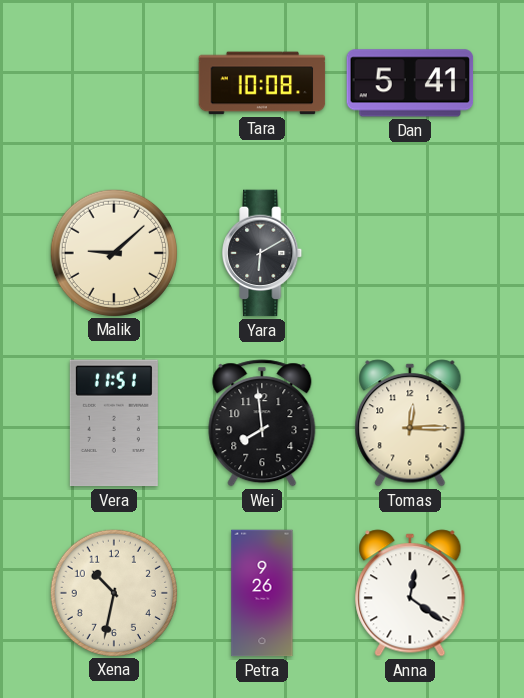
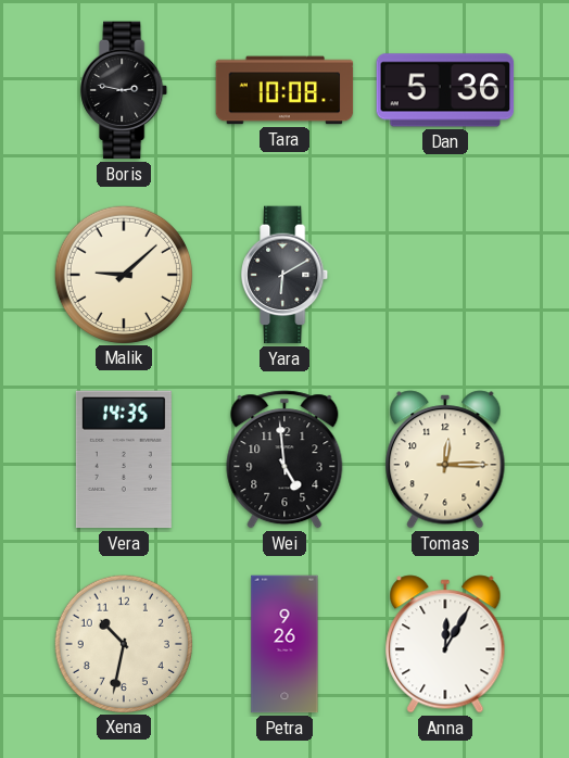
Boris: none -> 2:47 (125, 90)
Dan: 5:41 -> 5:36 (445, 90)
Vera: 11:51 -> 14:35 (124, 459)
Wei: 7:59 -> 4:59 (284, 459)
Anna: 12:21 -> 12:05 (445, 644)
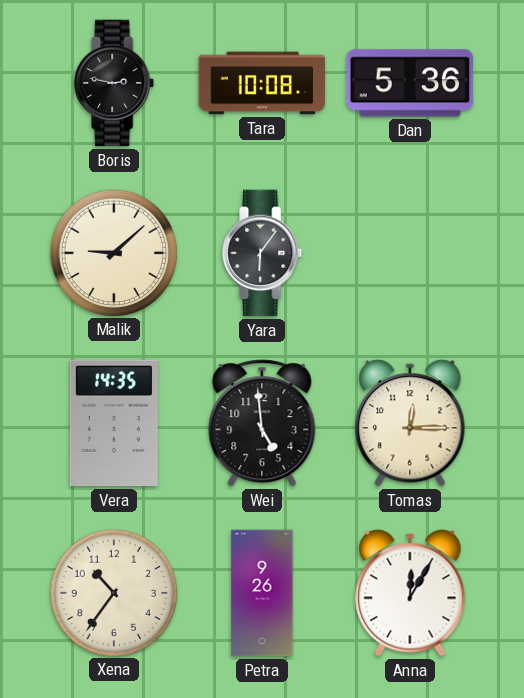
Yara: 6:10 -> 6:06 (263, 253)
Xena: 10:32 -> 10:36 (113, 592)
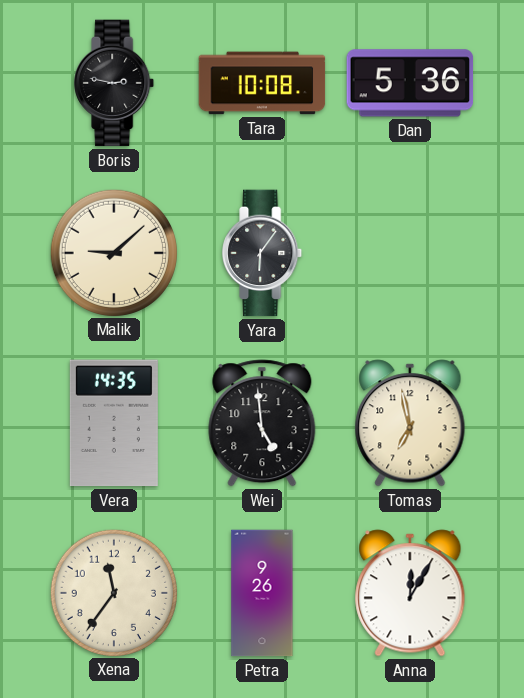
Tomas: 12:15 -> 6:58 (410, 423)
Xena: 10:36 -> 11:36 (113, 592)
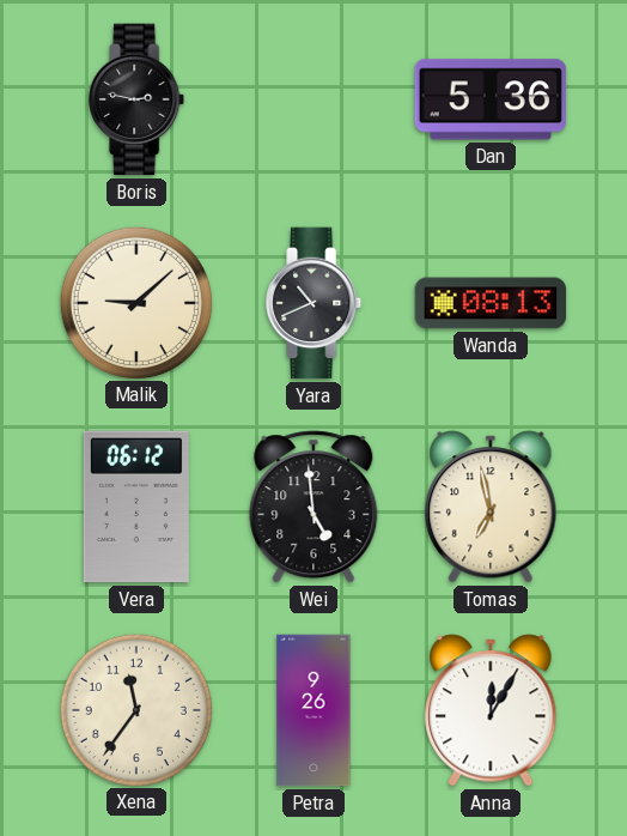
Tara: 10:08 -> none (262, 83)
Yara: 6:06 -> 10:41 (315, 303)
Wanda: none -> 08:13 (491, 303)
Vera: 14:35 -> 06:12 (136, 507)
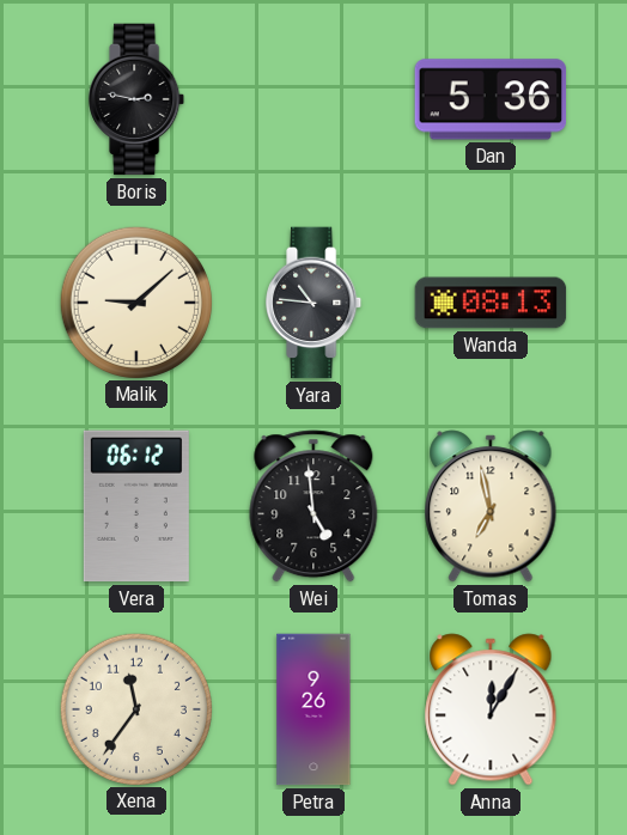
Yara: 10:41 -> 10:46 (315, 303)
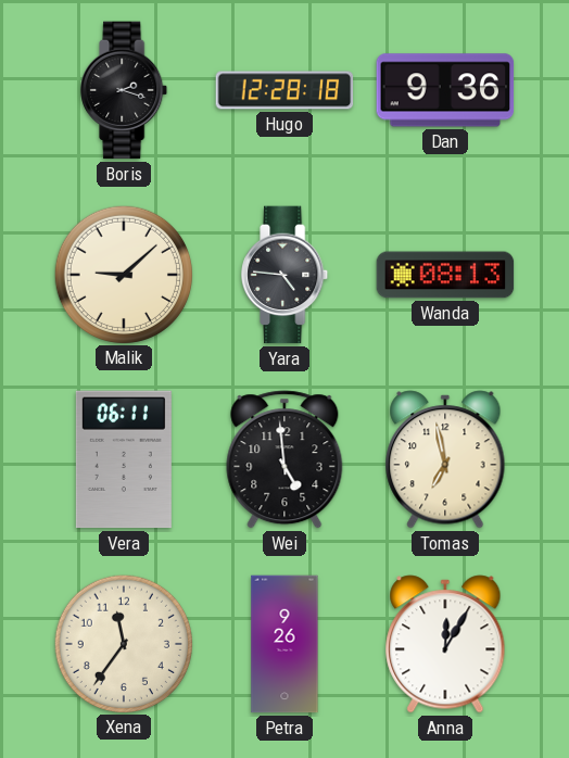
Boris: 2:47 -> 2:18 (125, 90)
Hugo: none -> 12:28 (284, 90)
Dan: 5:36 -> 9:36 (445, 90)
Yara: 10:46 -> 4:46 (286, 275)
Vera: 06:12 -> 06:11 (124, 459)
